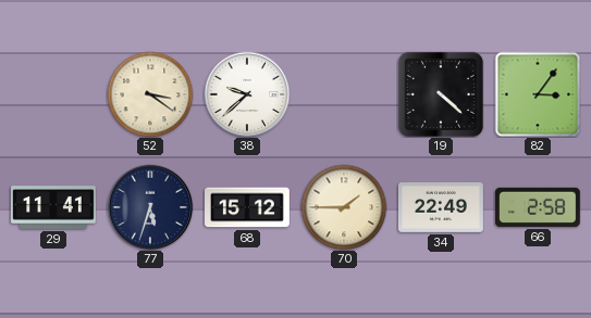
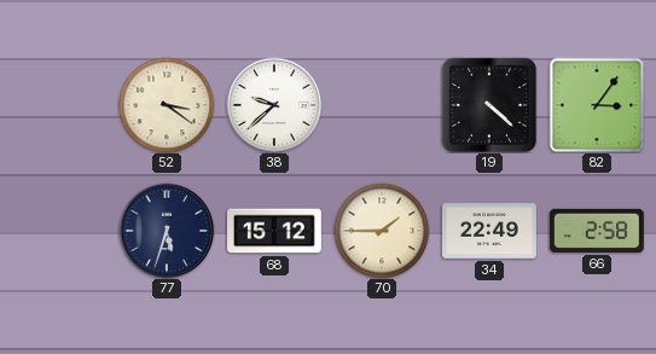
29: 11:41 -> none (54, 207)
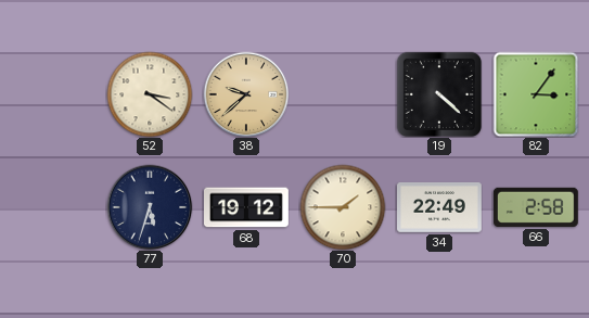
38 dial: white -> champagne (246, 94)
68: 15:12 -> 19:12 (247, 207)
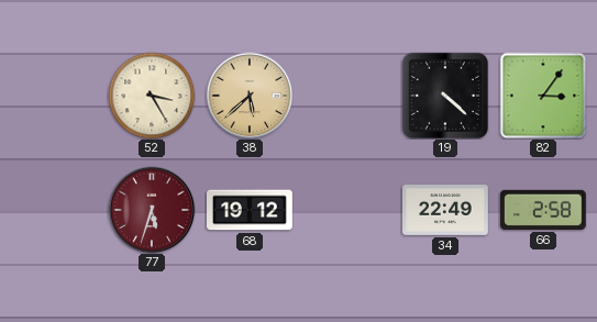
52: 3:21 -> 3:25 (152, 96)
38: 9:38 -> 5:38 (250, 96)
77 dial: navy -> burgundy (152, 210)
70: 1:45 -> none (343, 207)
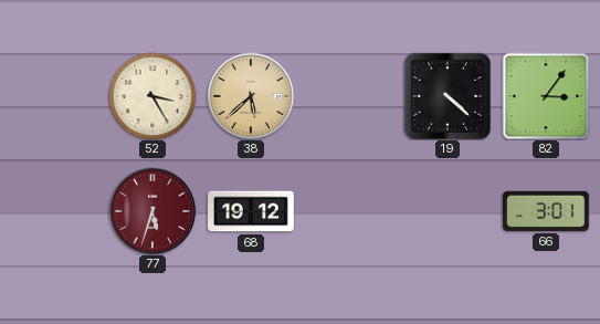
34: 22:49 -> none (446, 211)
66: 2:58 -> 3:01 (546, 211)
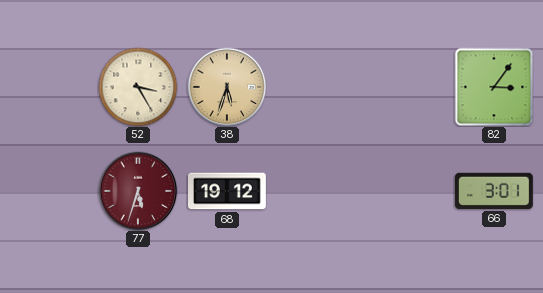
38: 5:38 -> 5:33 (227, 87)
19: 4:22 -> none (448, 96)
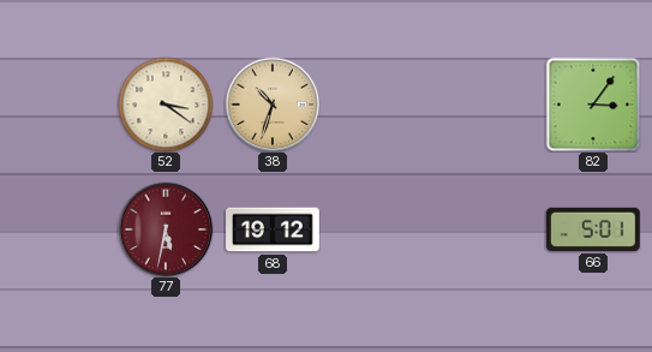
52: 3:25 -> 3:21 (166, 105)
38: 5:33 -> 10:33 (273, 105)
77: 5:33 -> 5:32 (166, 229)
66: 3:01 -> 5:01 (593, 229)
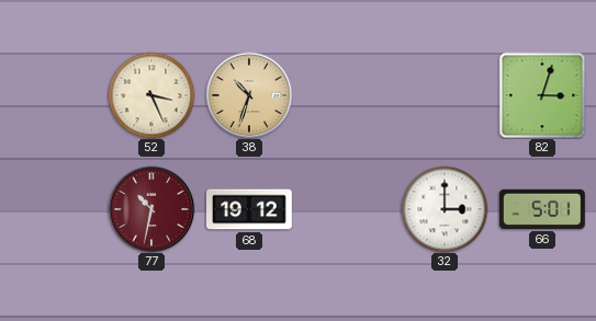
52: 3:21 -> 3:26 (151, 95)
82: 3:06 -> 3:03 (542, 95)
77: 5:32 -> 10:32 (151, 209)
32: none -> 3:00 (445, 209)
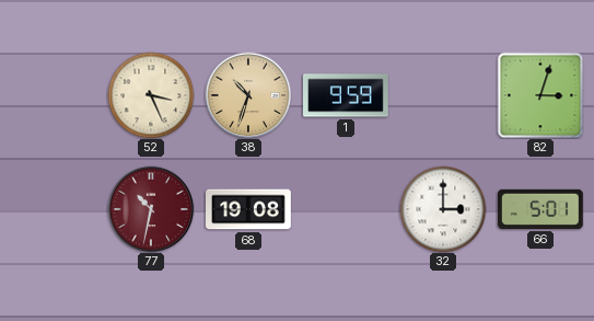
1: none -> 9:59 (347, 95)
68: 19:12 -> 19:08 (249, 209)
